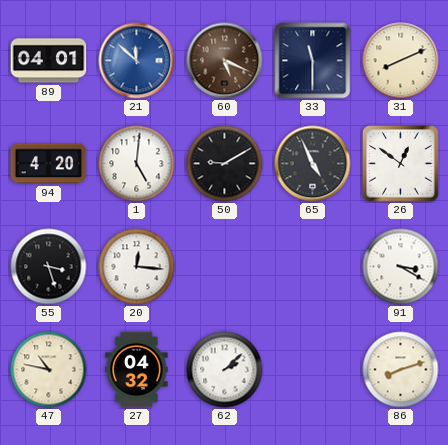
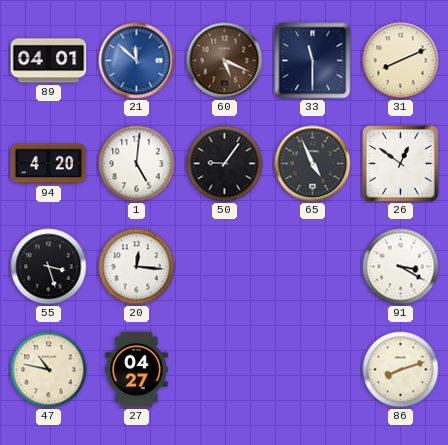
50: 9:10 -> 9:06 (225, 164)
27: 04:32 -> 04:27 (137, 370)
62: 2:08 -> none (225, 370)
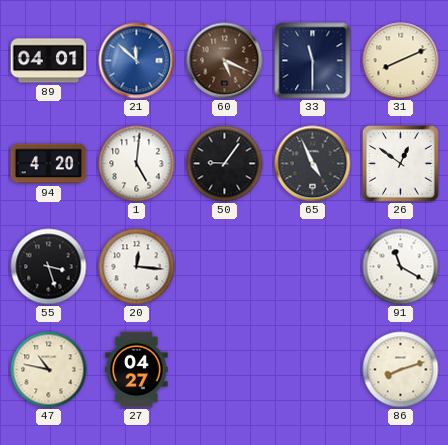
91: 3:20 -> 11:20 (401, 267)
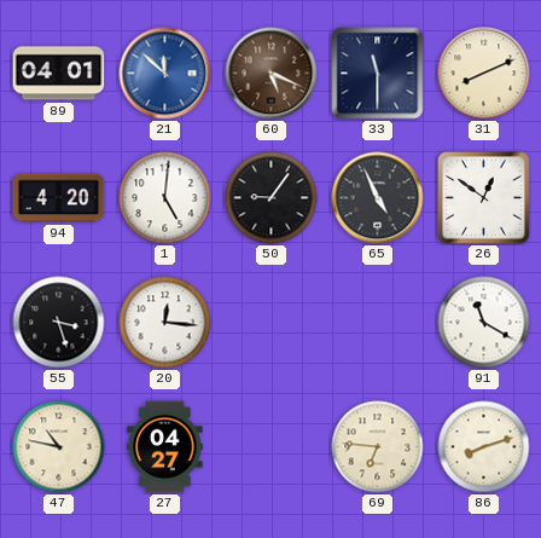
69: none -> 6:46 (378, 447)
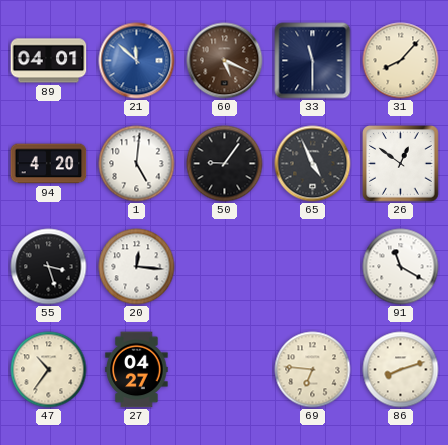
31: 8:11 -> 8:07 (401, 61)
47: 10:47 -> 10:36 (49, 370)
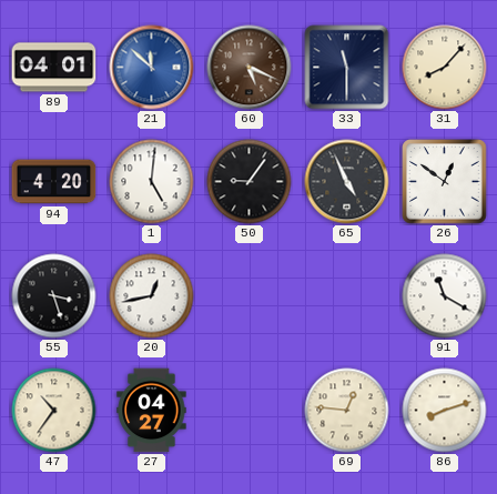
20: 12:16 -> 12:43 (152, 296)
69: 6:46 -> 12:46 (347, 411)
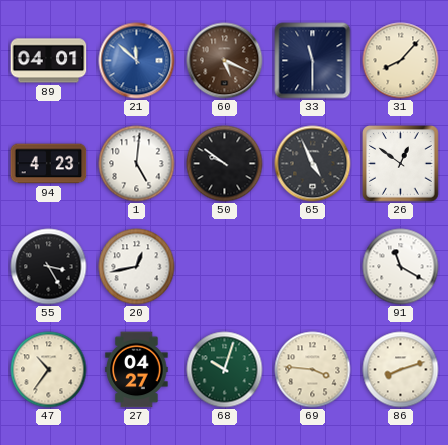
94: 4:20 -> 4:23 (49, 164)
50: 9:06 -> 9:51 (225, 164)
55: 3:27 -> 3:25 (49, 267)
68: none -> 10:03 (225, 370)
69: 12:46 -> 3:46 (313, 370)
